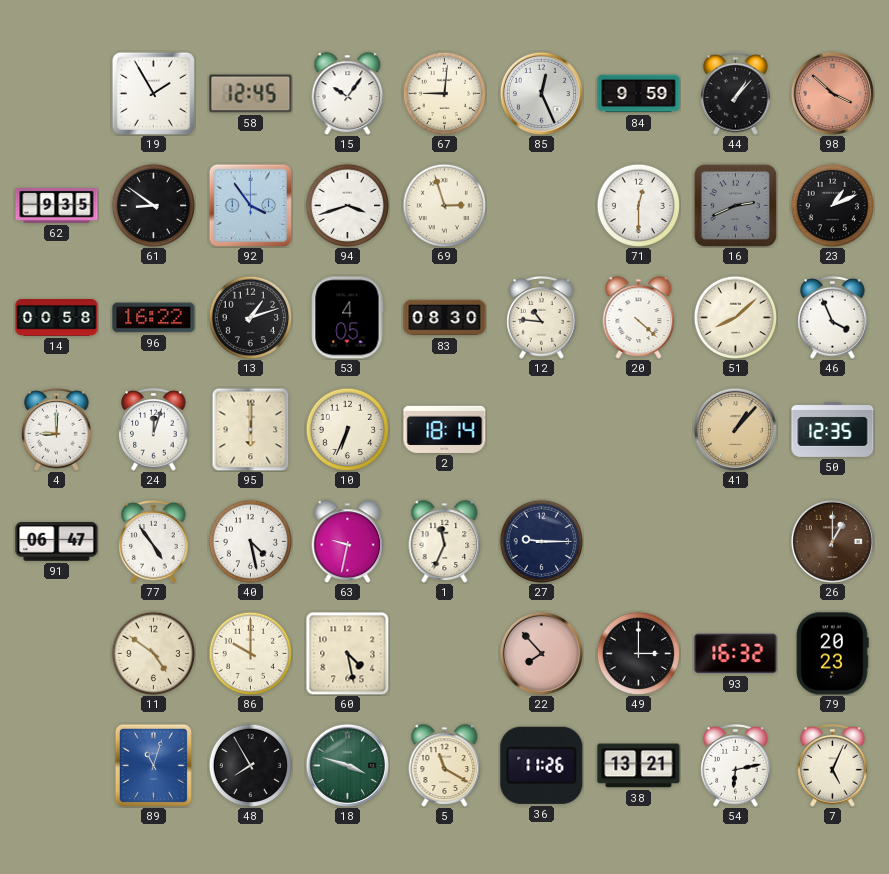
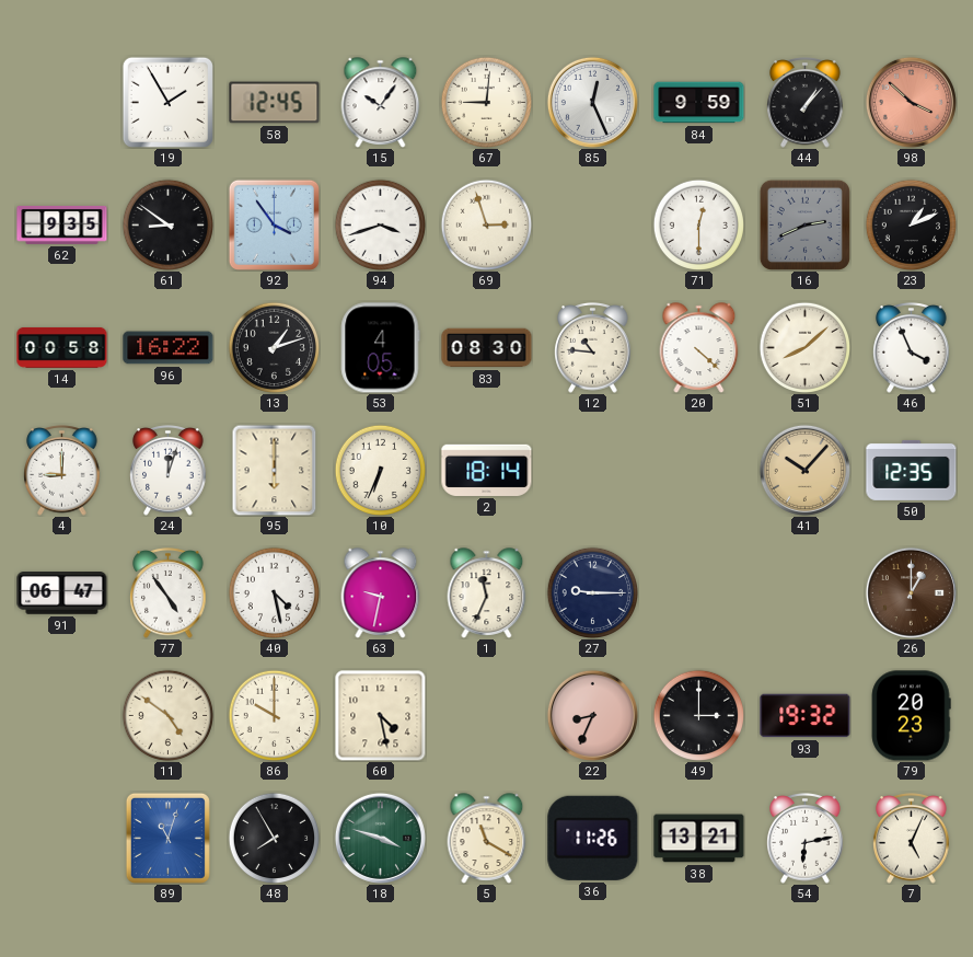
41: 1:07 -> 10:07 (804, 470)
22: 7:53 -> 8:34 (592, 715)
93: 16:32 -> 19:32 (806, 716)
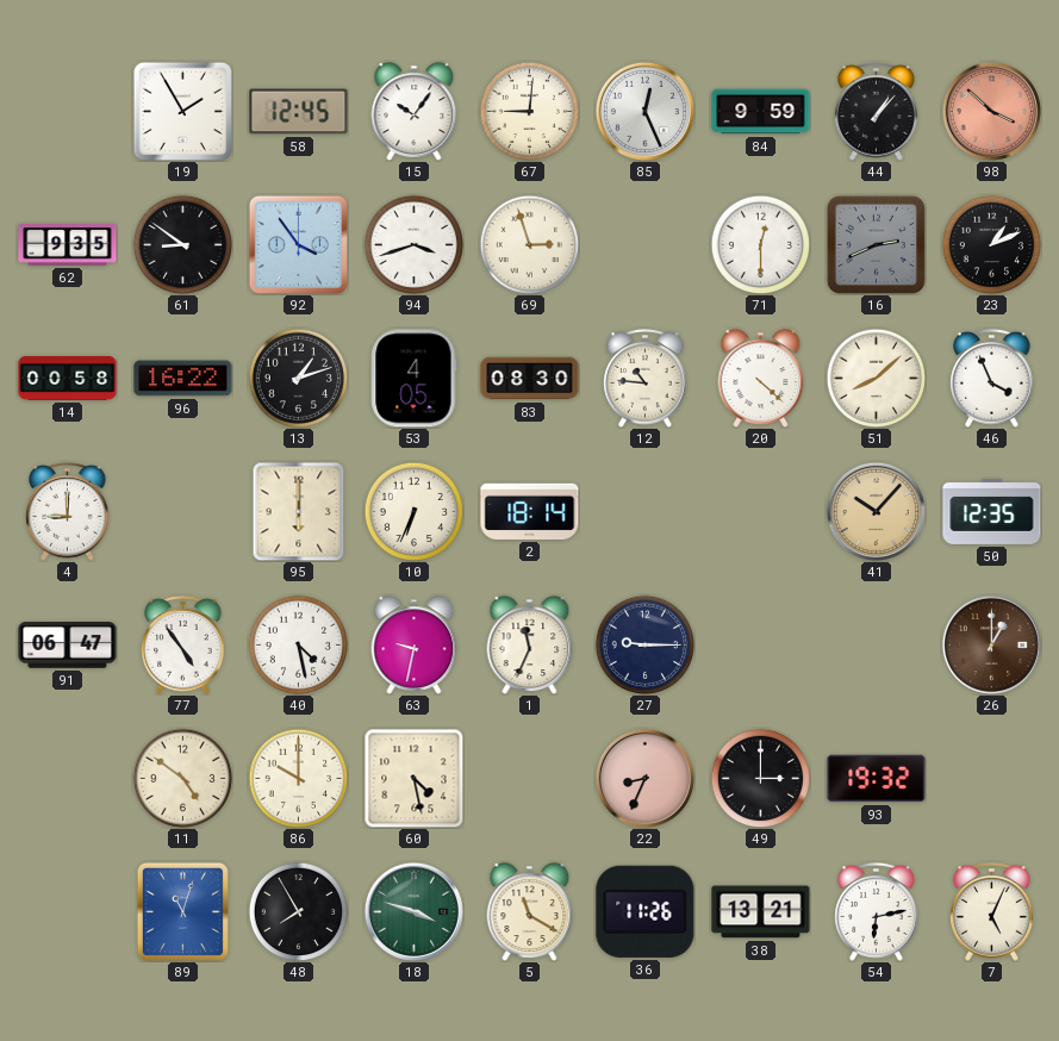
24: 12:03 -> none (169, 471)
79: 20:23 -> none (911, 716)
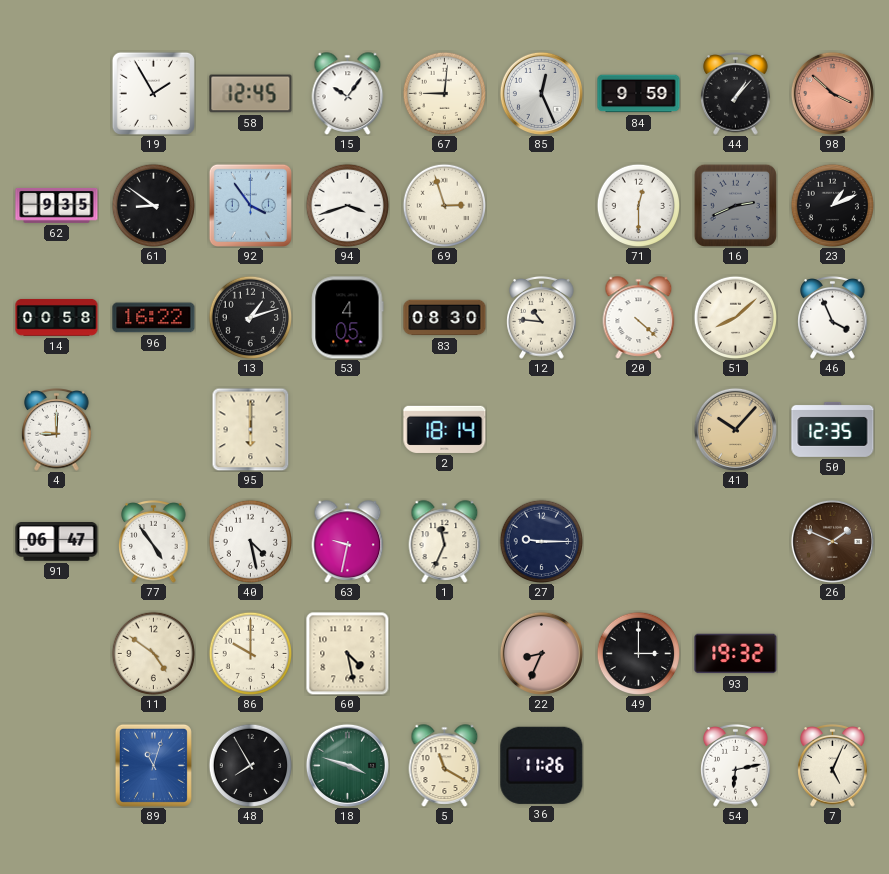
10: 6:34 -> none (413, 511)
26: 1:00 -> 1:49 (832, 541)
38: 13:21 -> none (761, 912)
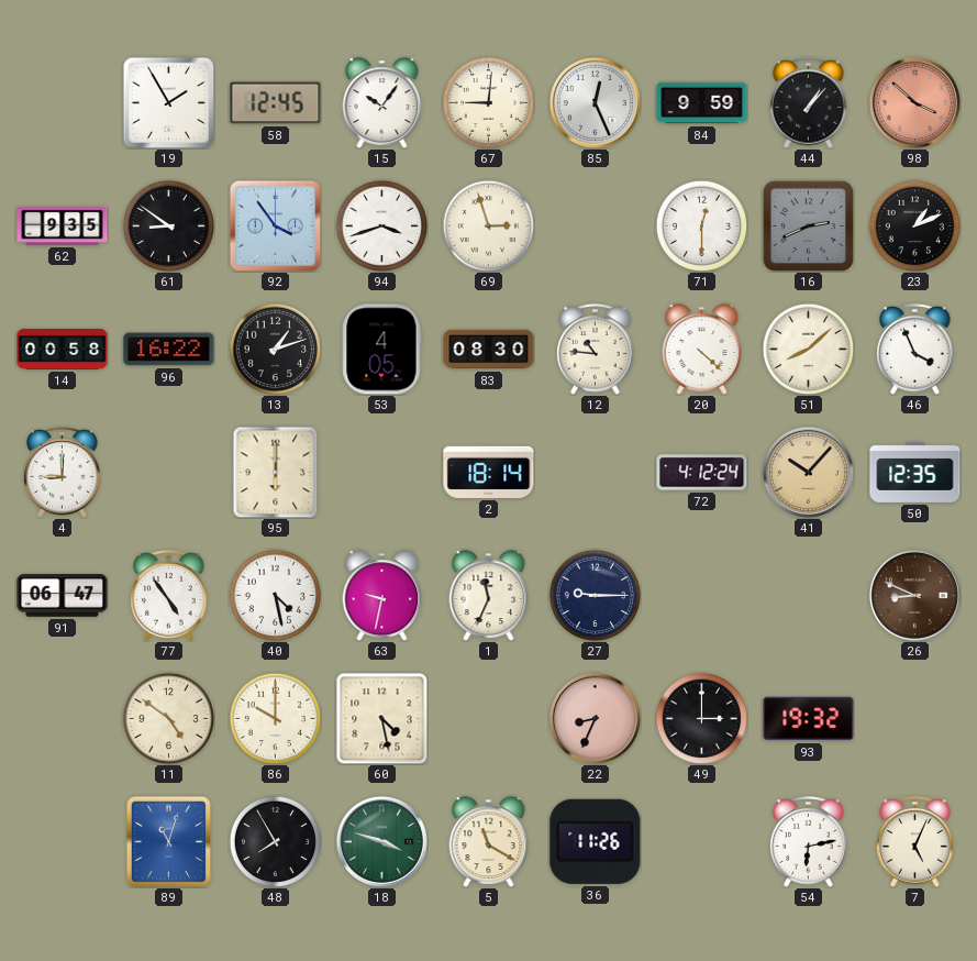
72: none -> 4:12 (702, 473)
26: 1:49 -> 8:49 (914, 595)
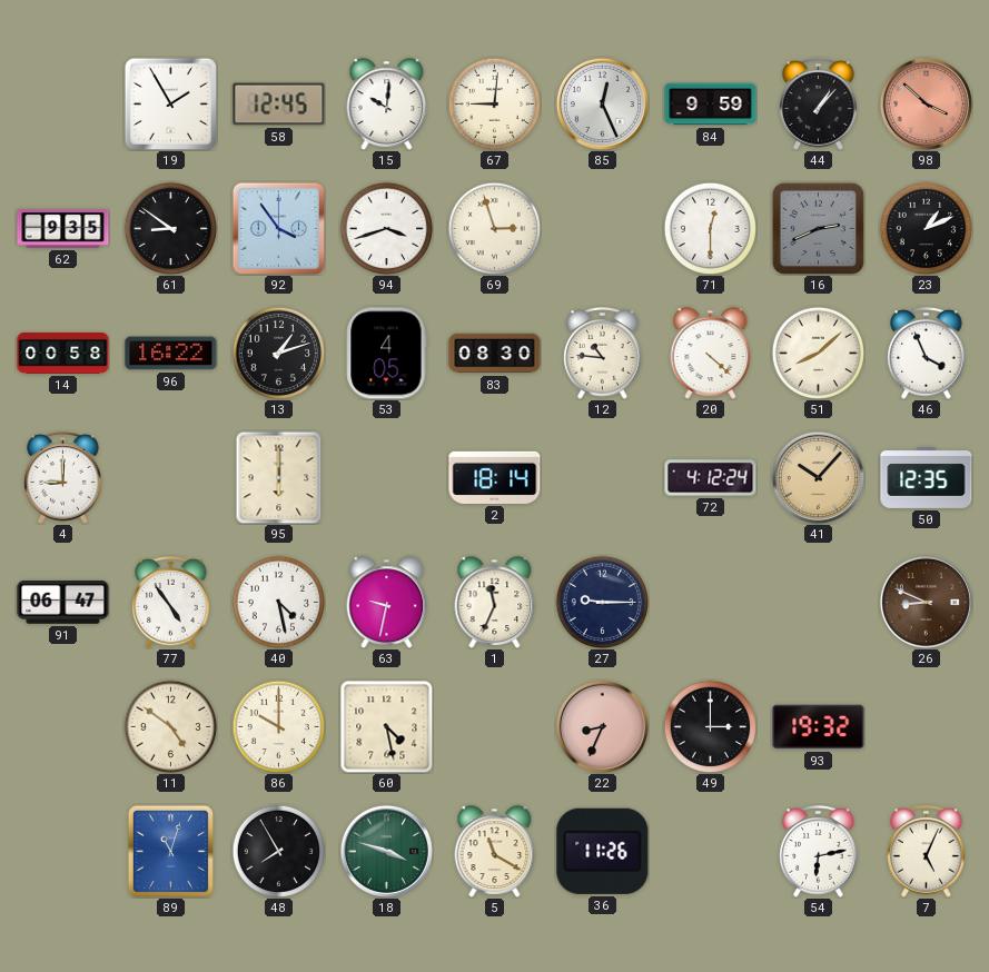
15: 10:06 -> 10:01 (387, 105)
